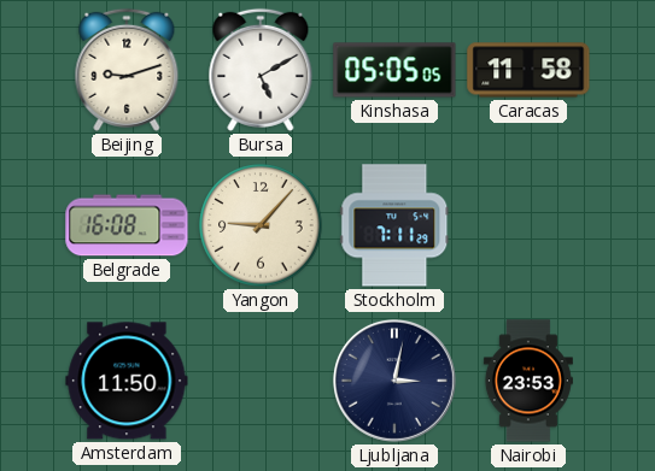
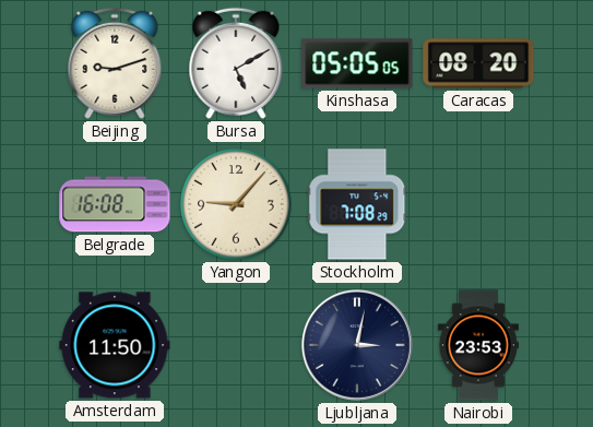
Caracas: 11:58 -> 08:20 (478, 63)
Stockholm: 7:11 -> 7:08 (357, 204)
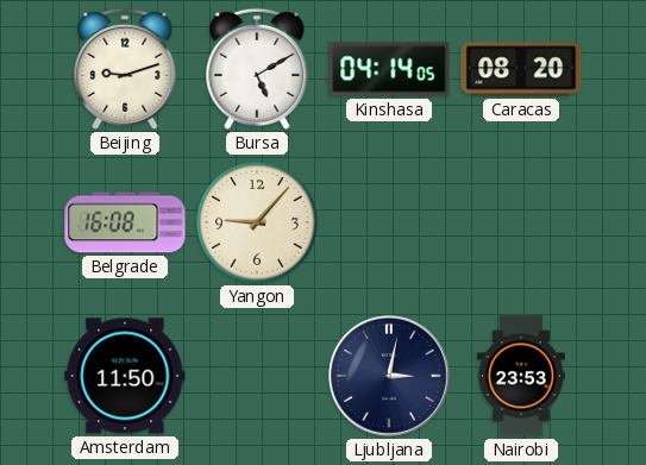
Kinshasa: 05:05 -> 04:14 (389, 69)
Stockholm: 7:08 -> none (357, 204)
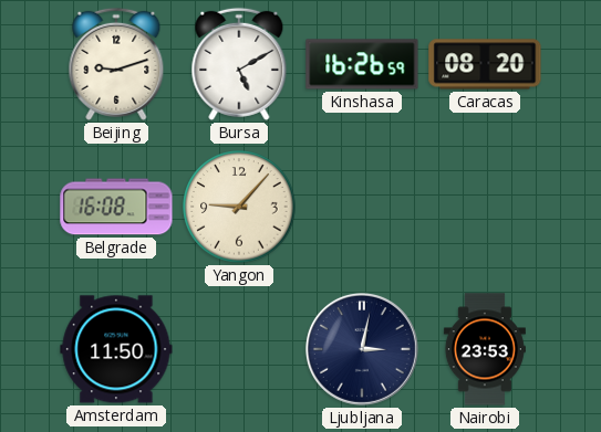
Kinshasa: 04:14 -> 16:26 (362, 64)
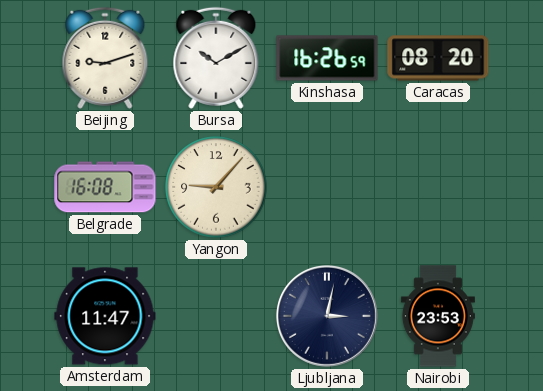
Bursa: 5:10 -> 10:10 (216, 58)
Amsterdam: 11:50 -> 11:47 (105, 316)
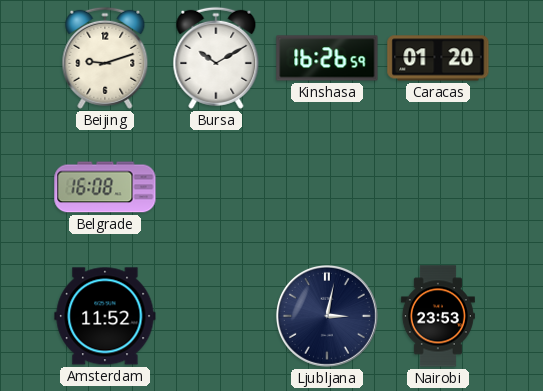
Caracas: 08:20 -> 01:20 (438, 58)
Yangon: 9:07 -> none (216, 187)
Amsterdam: 11:47 -> 11:52 (105, 316)
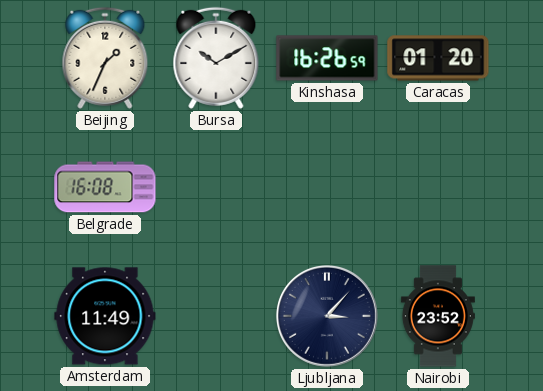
Beijing: 9:12 -> 1:34 (105, 58)
Amsterdam: 11:52 -> 11:49 (105, 316)
Ljubljana: 3:02 -> 3:07 (327, 316)
Nairobi: 23:53 -> 23:52 (438, 316)
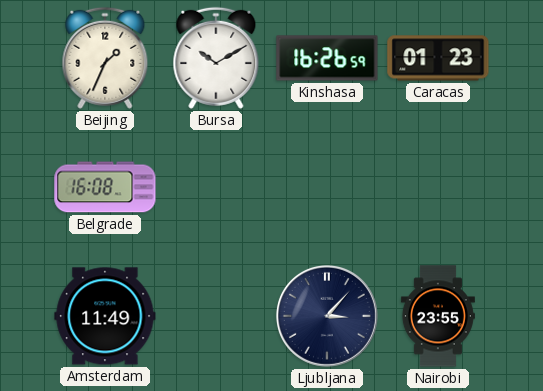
Caracas: 01:20 -> 01:23 (438, 58)
Nairobi: 23:52 -> 23:55 (438, 316)
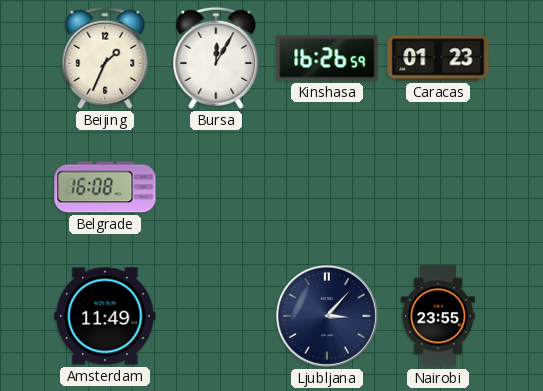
Bursa: 10:10 -> 12:05 (216, 58)
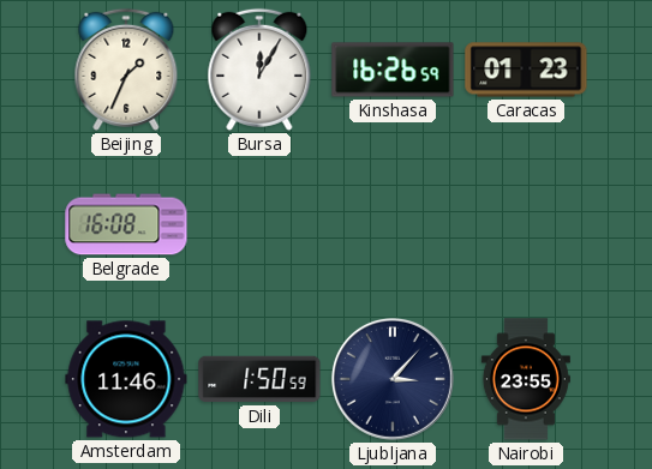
Amsterdam: 11:49 -> 11:46 (126, 379)
Dili: none -> 1:50 (259, 379)
